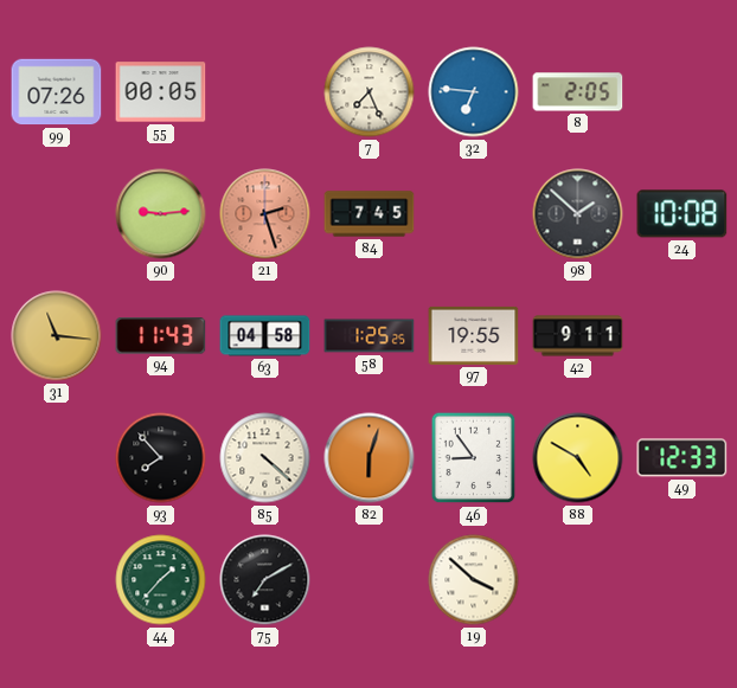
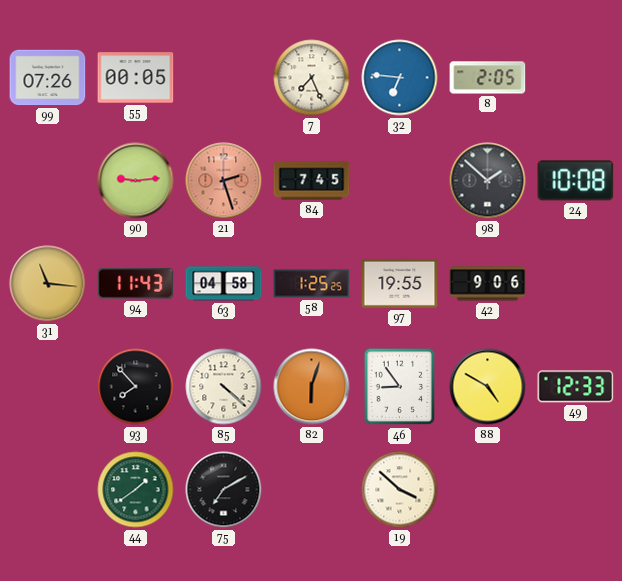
42: 9:11 -> 9:06 (488, 284)
44: 1:37 -> 1:39 (136, 490)
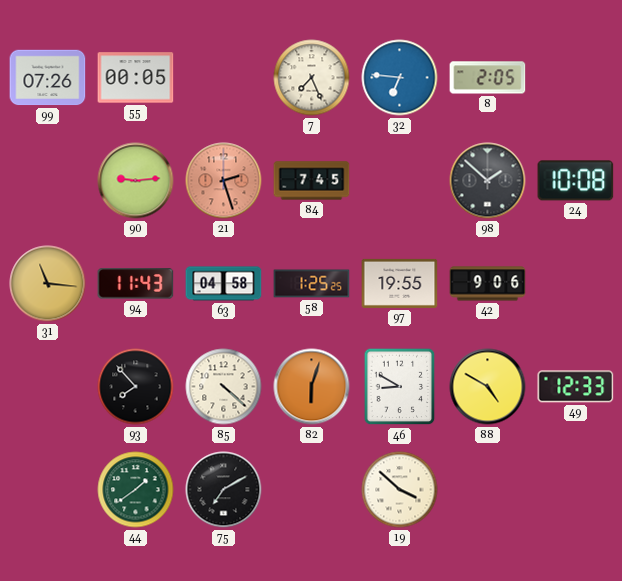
46: 8:54 -> 8:50 (400, 387)
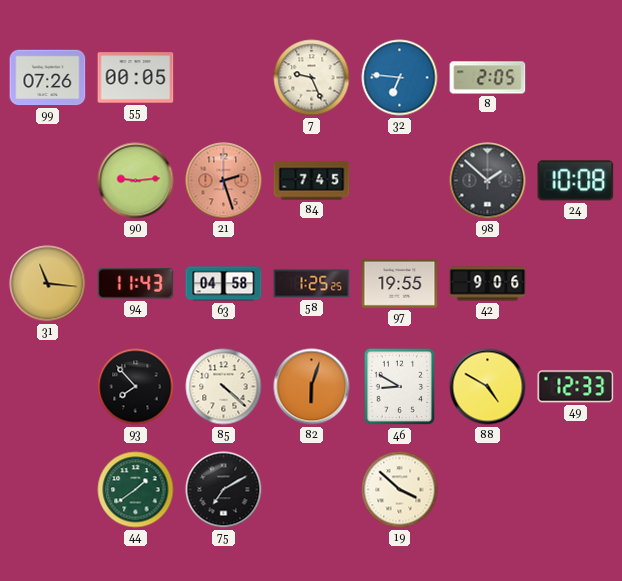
7: 7:26 -> 9:26 (312, 78)
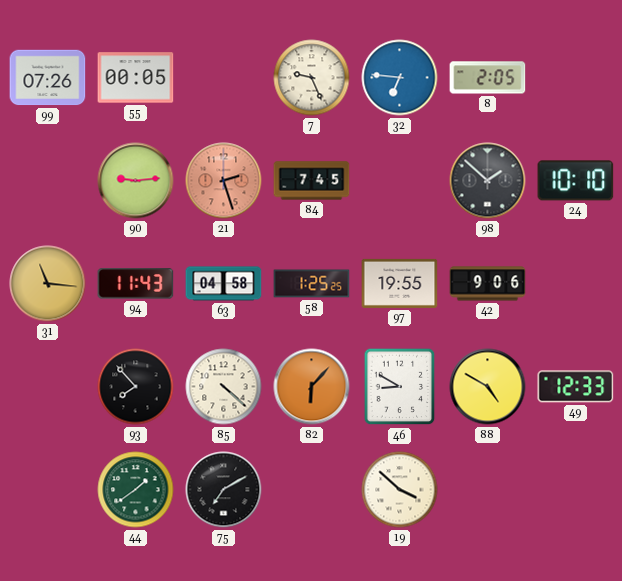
24: 10:08 -> 10:10 (576, 181)
82: 6:03 -> 6:07 (312, 387)
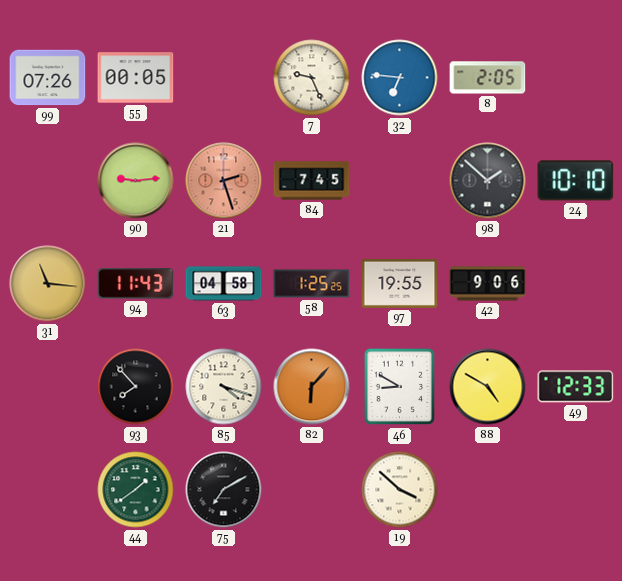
85: 4:22 -> 4:18 (224, 387)
